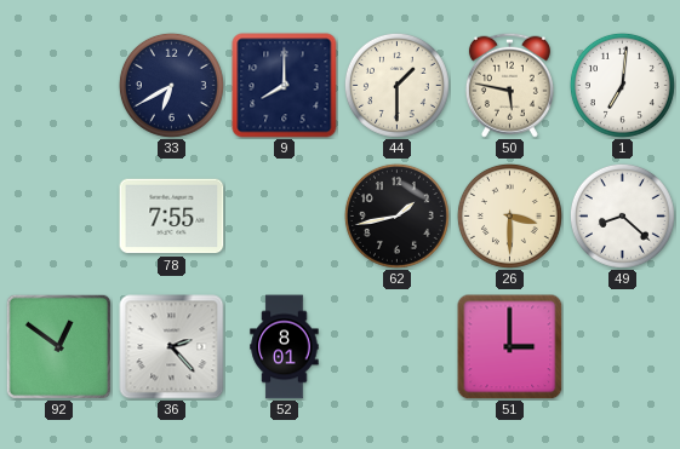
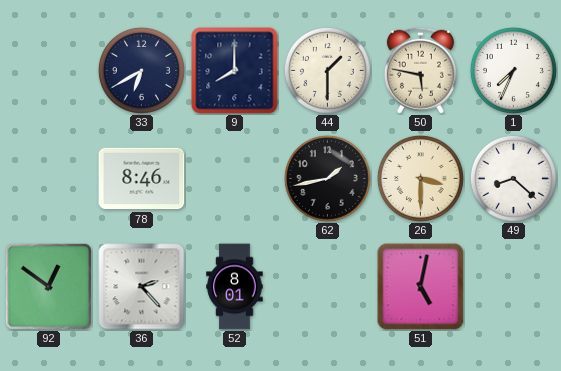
1: 7:01 -> 7:34 (513, 70)
78: 7:55 -> 8:46 (142, 179)
51: 3:00 -> 5:02 (421, 287)
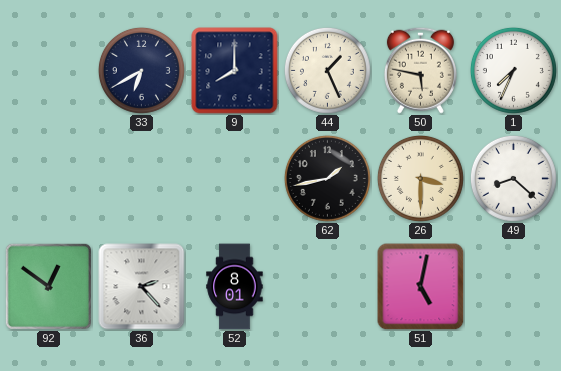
44: 1:30 -> 1:26 (327, 70)
78: 8:46 -> none (142, 179)
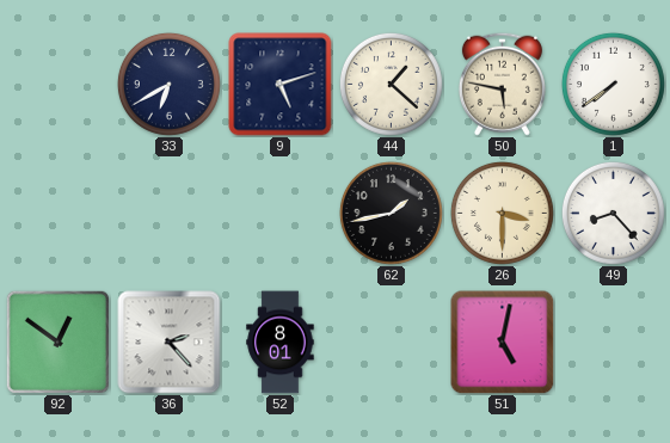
9: 8:00 -> 5:12 (281, 85)
44: 1:26 -> 1:22 (391, 84)
1: 7:34 -> 7:39 (613, 84)
49: 8:22 -> 8:23 (613, 213)
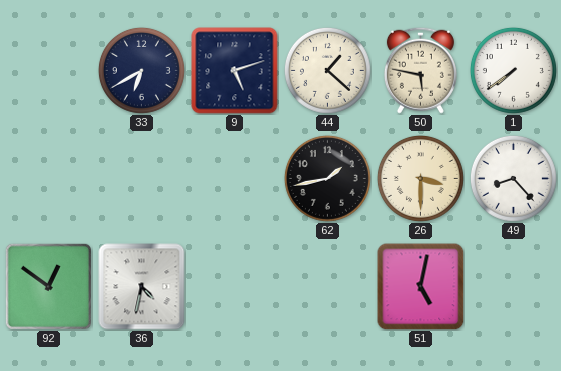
36: 2:23 -> 4:32 (142, 287)
52: 8:01 -> none (281, 343)
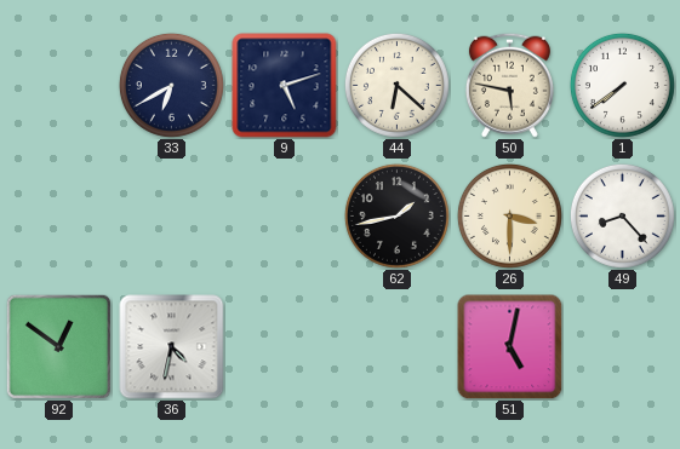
44: 1:22 -> 6:22 (396, 85)
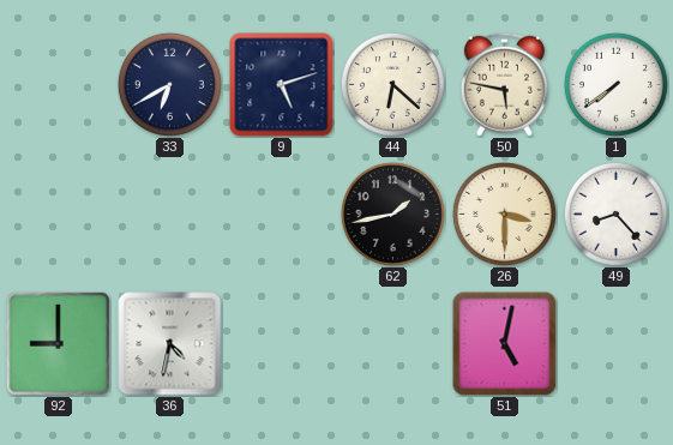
92: 12:51 -> 9:00 (58, 343)
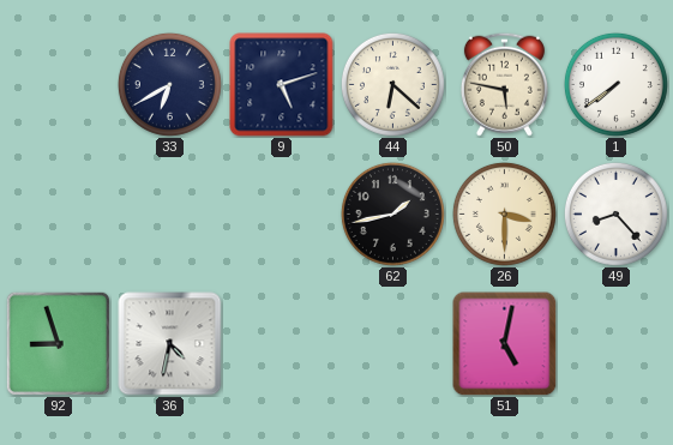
92: 9:00 -> 8:57 (58, 343)
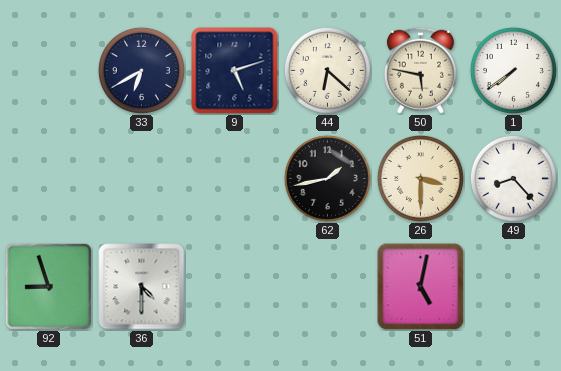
36: 4:32 -> 4:30 (142, 287)
